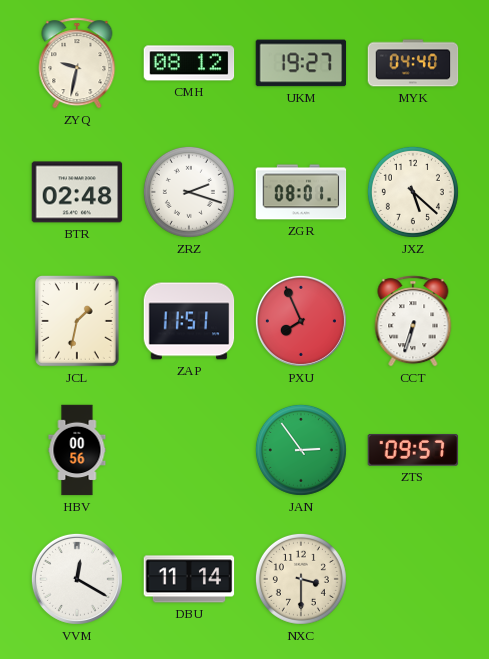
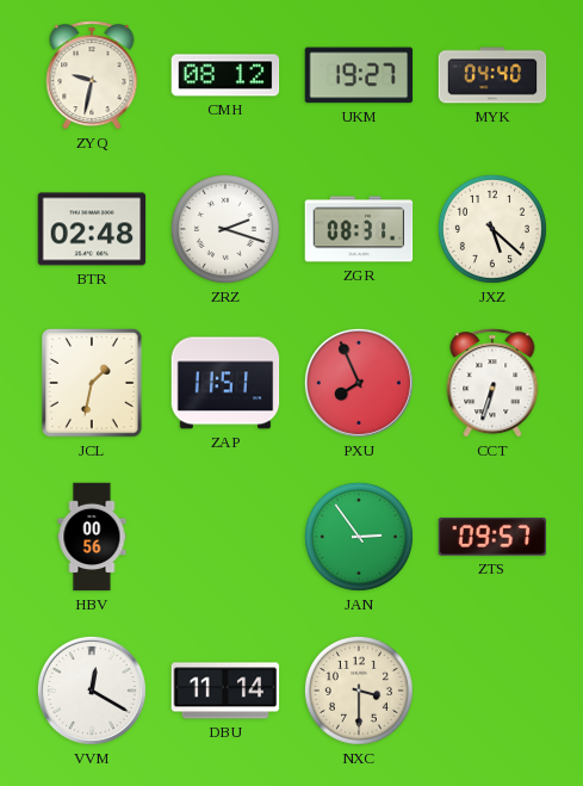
ZGR: 08:01 -> 08:31 (359, 229)
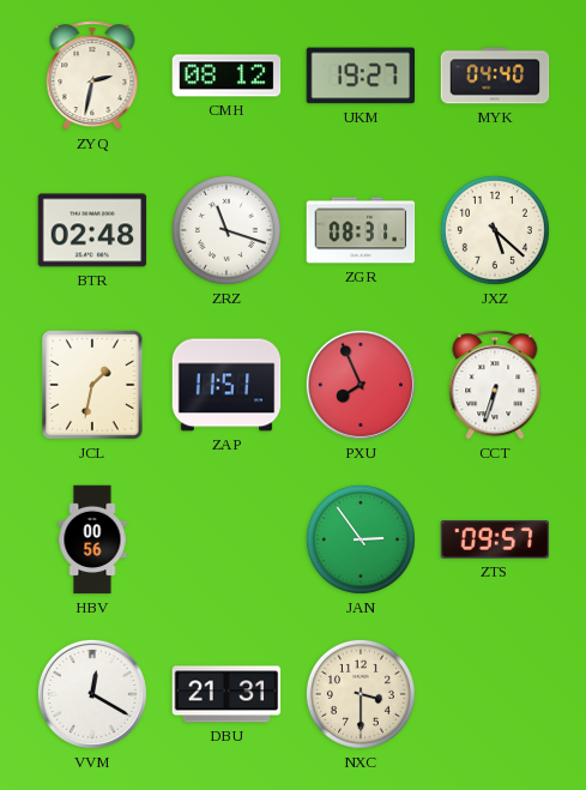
ZYQ: 9:32 -> 2:32 (92, 76)
ZRZ: 2:18 -> 11:18 (226, 230)
DBU: 11:14 -> 21:31 (226, 694)
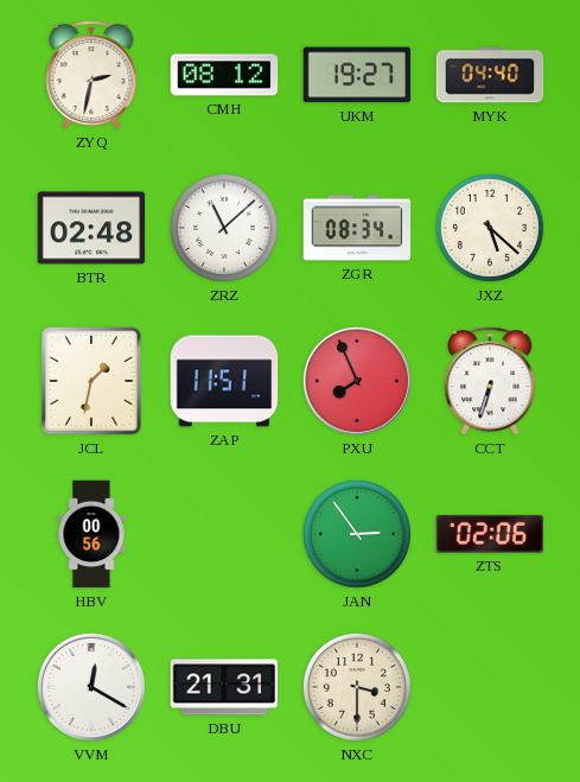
ZRZ: 11:18 -> 11:08 (224, 228)
ZGR: 08:31 -> 08:34 (357, 228)
ZTS: 09:57 -> 02:06 (490, 534)
